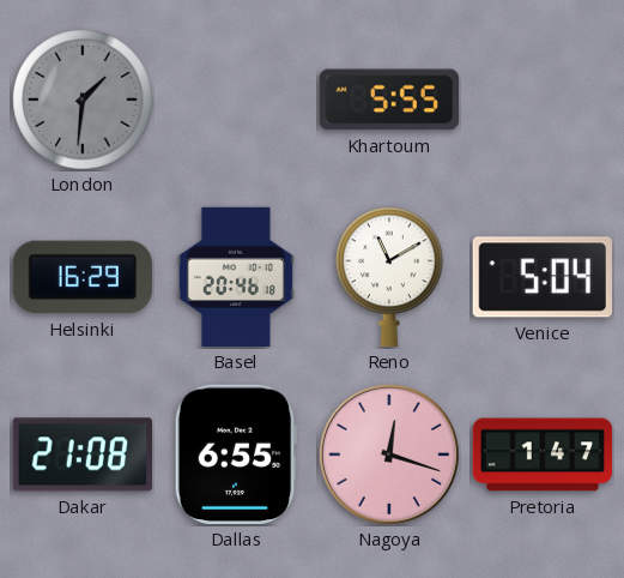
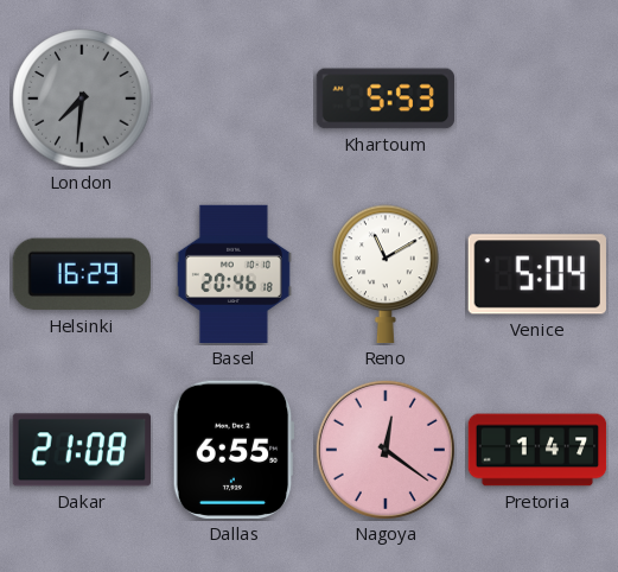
London: 1:31 -> 7:31 (82, 98)
Khartoum: 5:55 -> 5:53 (384, 98)
Nagoya: 12:18 -> 12:21 (386, 450)
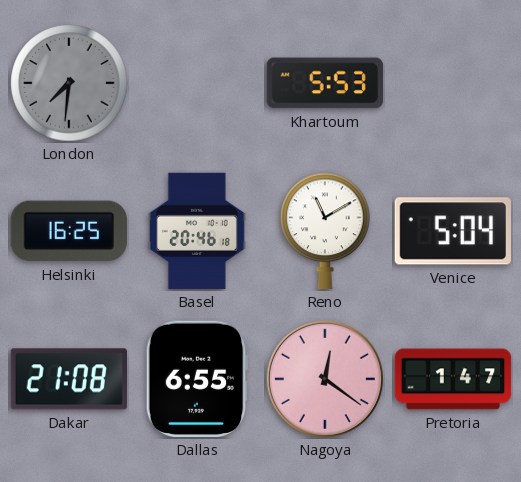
Helsinki: 16:29 -> 16:25 (68, 231)
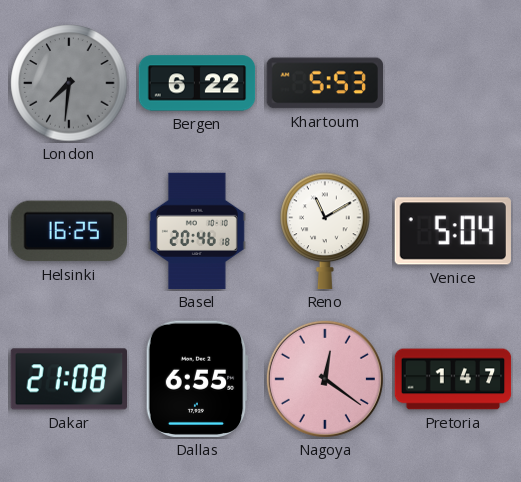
Bergen: none -> 6:22 (197, 83)
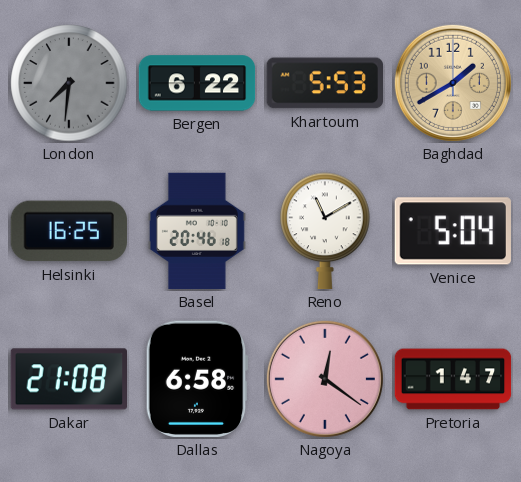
Baghdad: none -> 1:40 (453, 83)
Dallas: 6:55 -> 6:58 (197, 379)
